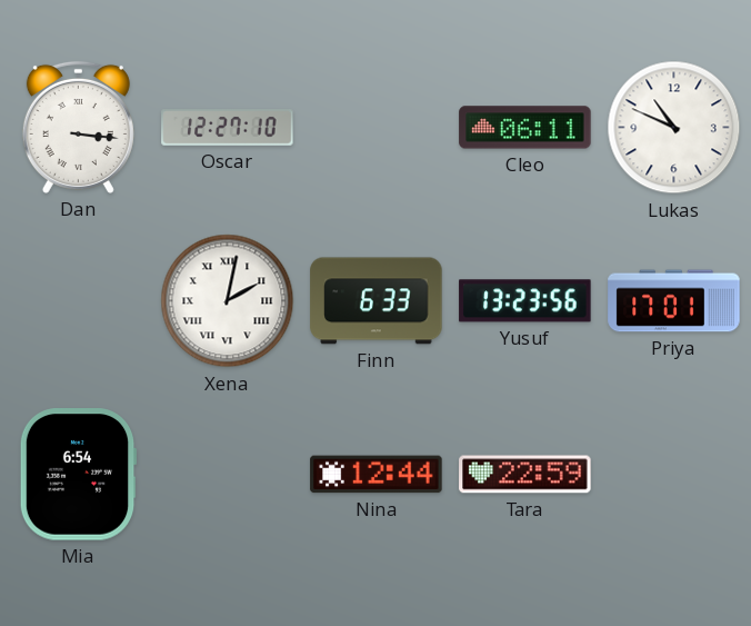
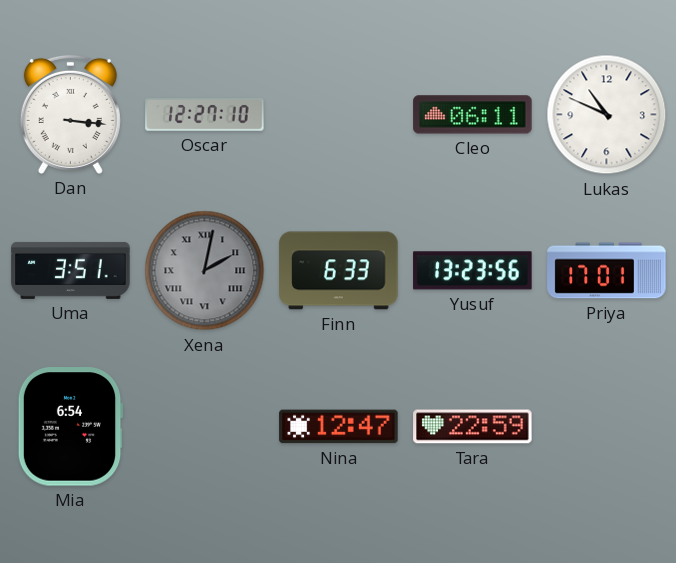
Uma: none -> 3:51 (71, 270)
Xena dial: white -> grey (205, 271)
Nina: 12:44 -> 12:47 (339, 427)
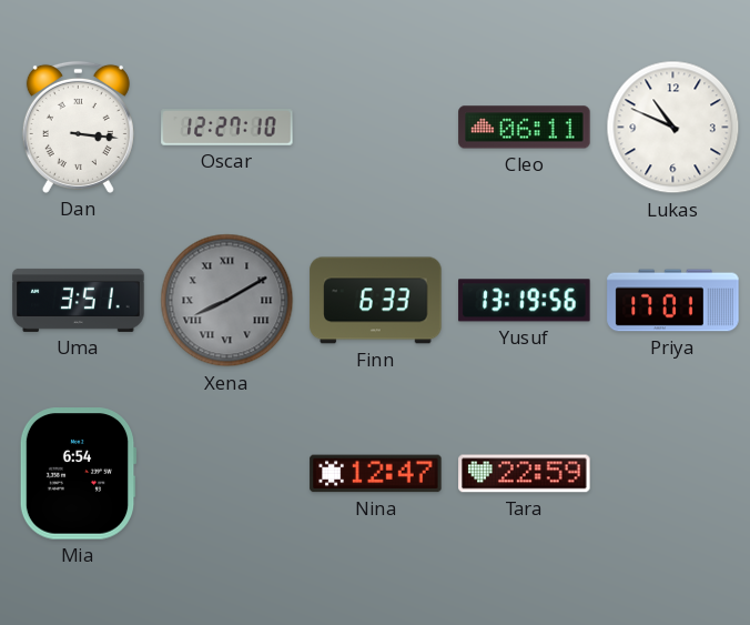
Xena: 2:02 -> 8:10 (227, 301)
Yusuf: 13:23 -> 13:19 (525, 301)
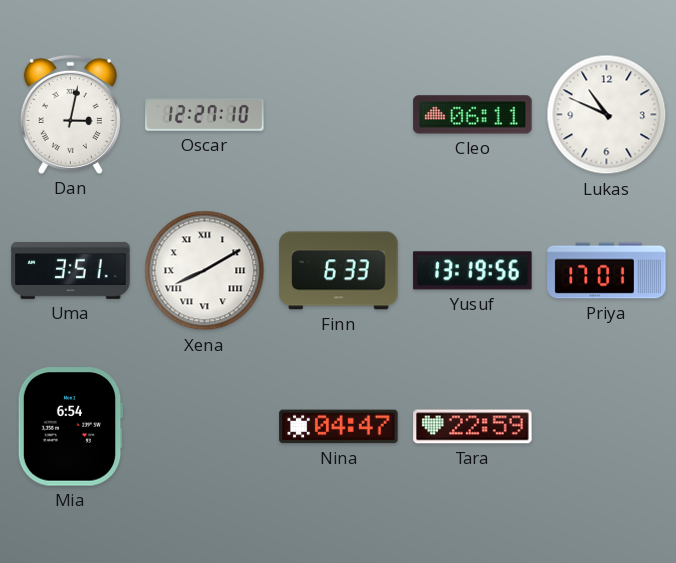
Dan: 3:16 -> 3:02 (70, 114)
Xena dial: grey -> white (205, 271)
Nina: 12:47 -> 04:47 (339, 427)
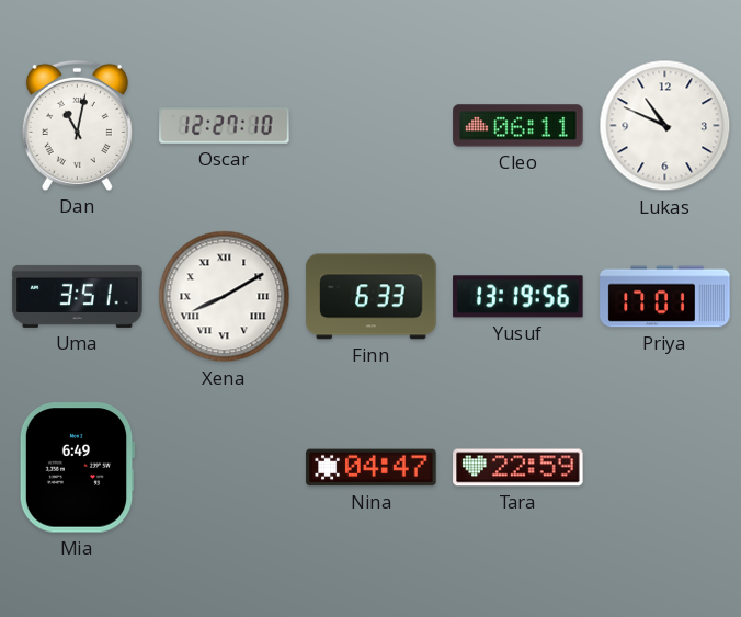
Dan: 3:02 -> 11:02 (77, 125)
Mia: 6:54 -> 6:49 (77, 468)
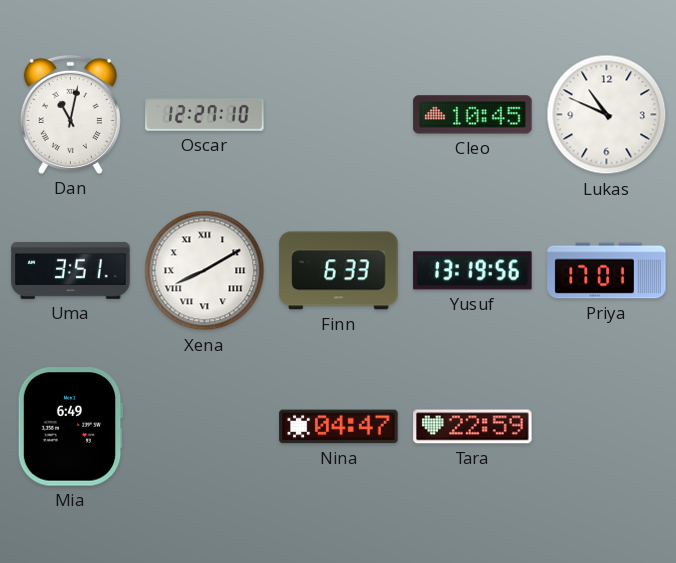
Cleo: 06:11 -> 10:45 (473, 115)
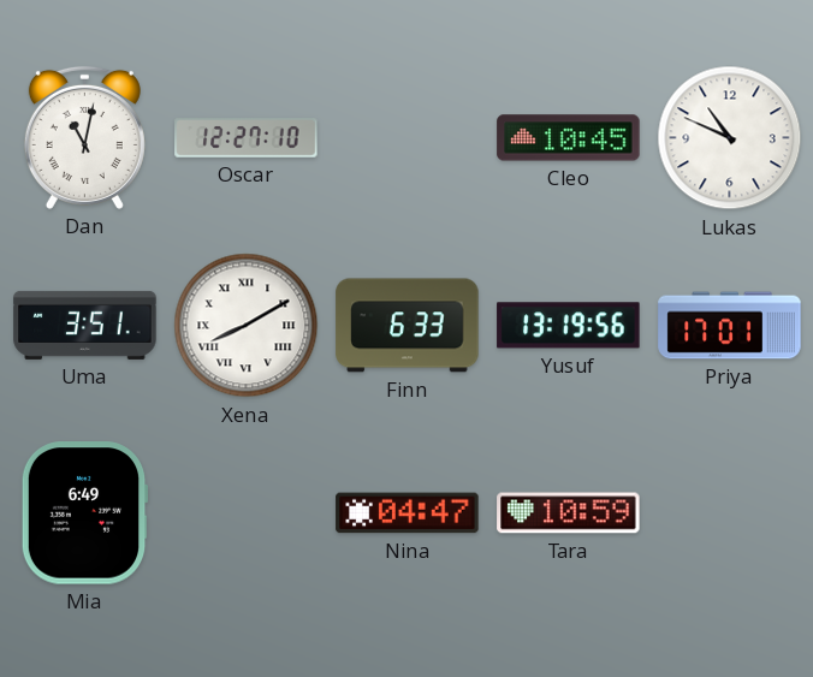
Tara: 22:59 -> 10:59 (569, 513)
